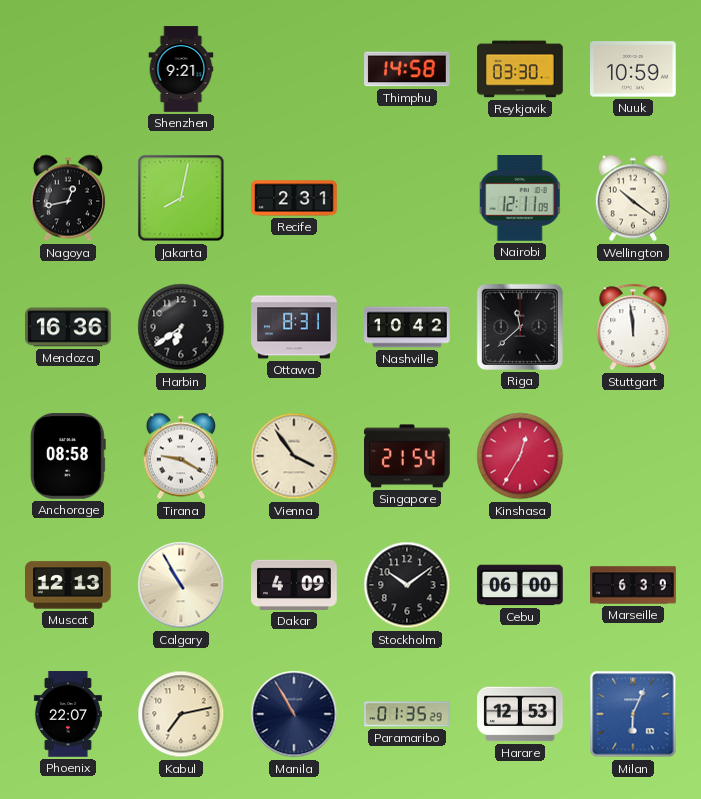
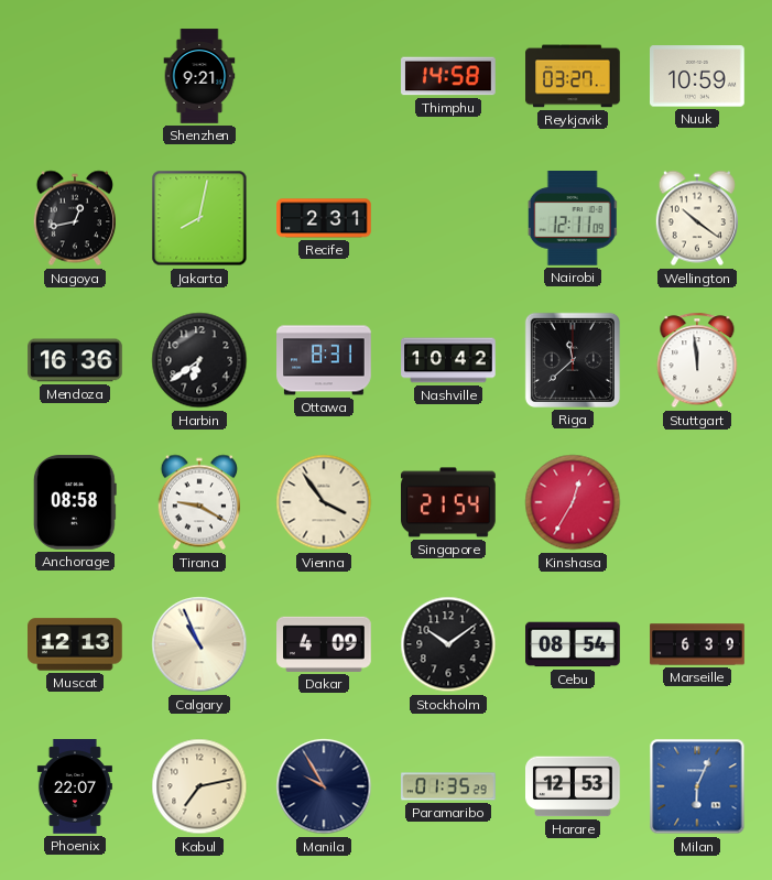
Reykjavik: 03:30 -> 03:27 (573, 76)
Calgary: 10:55 -> 10:56 (199, 644)
Cebu: 06:00 -> 08:54 (573, 644)
Manila: 10:55 -> 9:55 (324, 786)
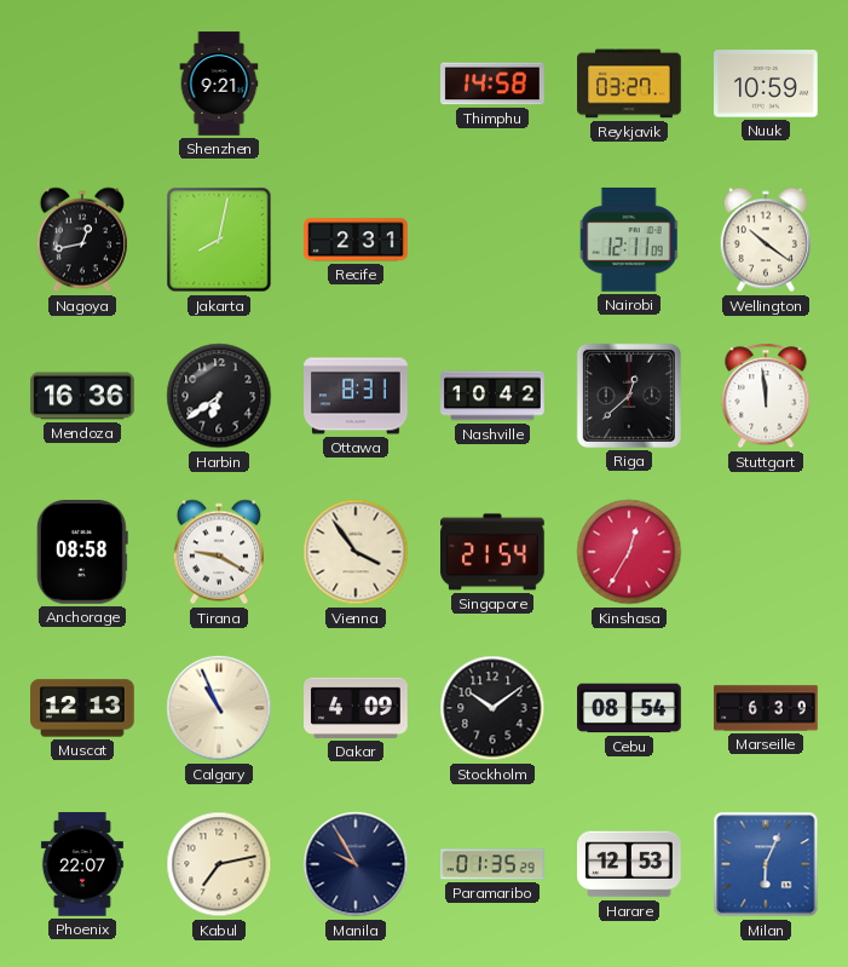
Riga: 11:38 -> 12:38 (629, 396)
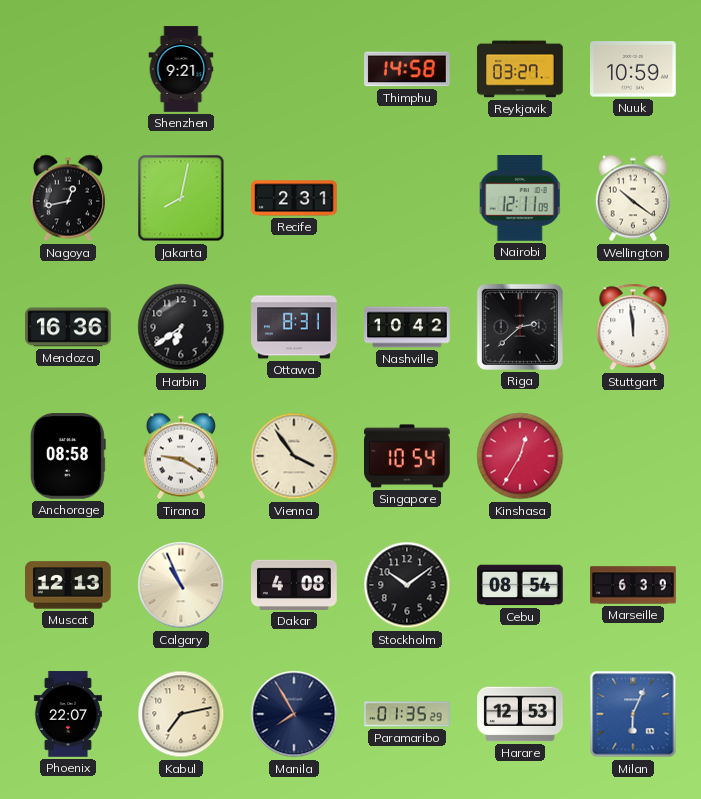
Riga: 12:38 -> 2:38 (520, 327)
Singapore: 21:54 -> 10:54 (408, 456)
Dakar: 4:09 -> 4:08 (294, 585)
Manila: 9:55 -> 7:55 (294, 714)
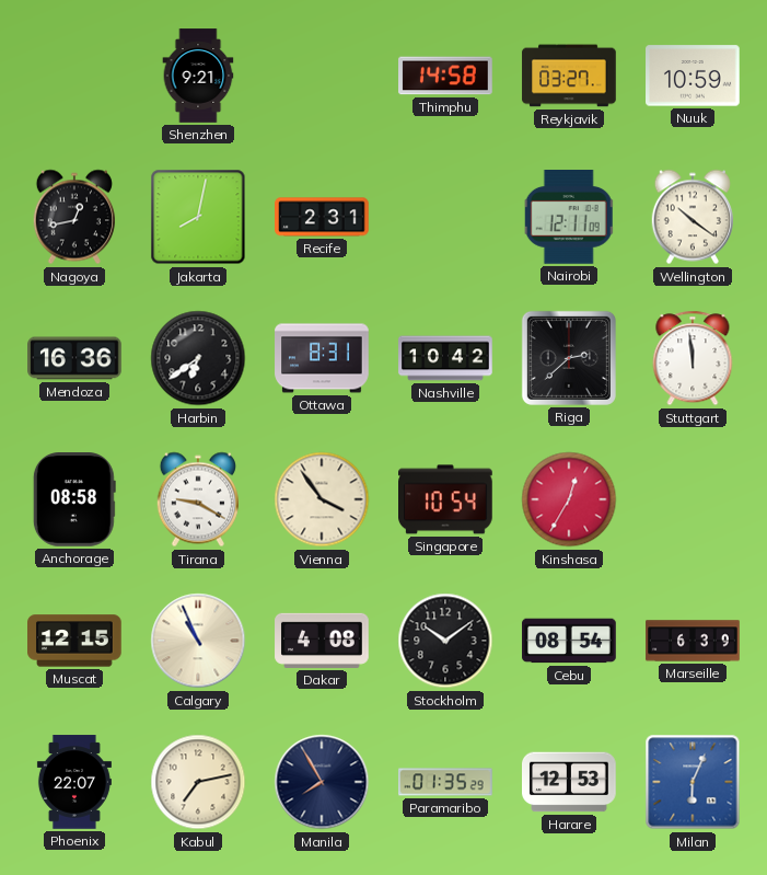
Muscat: 12:13 -> 12:15 (74, 641)
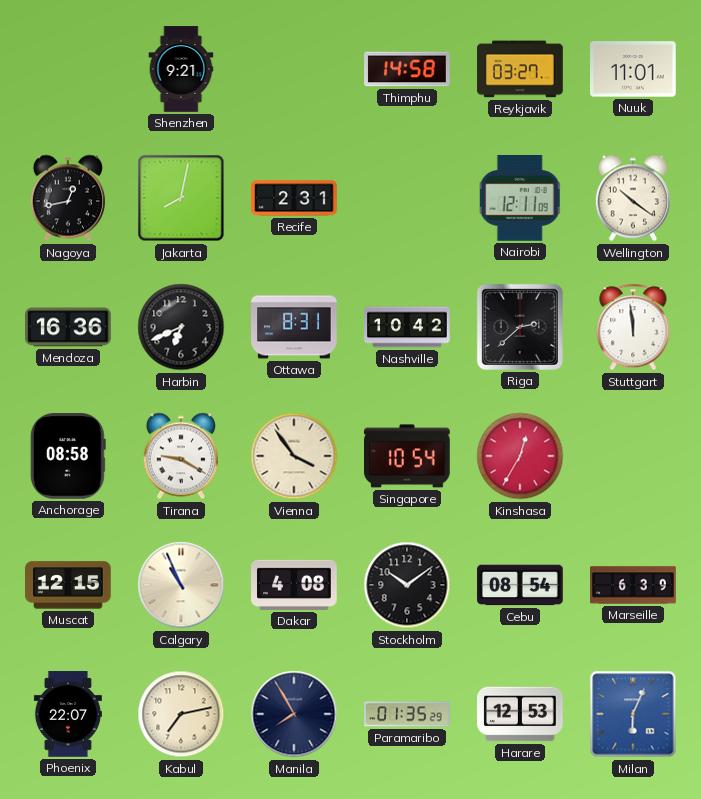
Nuuk: 10:59 -> 11:01 (634, 69)
Harbin: 6:39 -> 6:41 (181, 327)
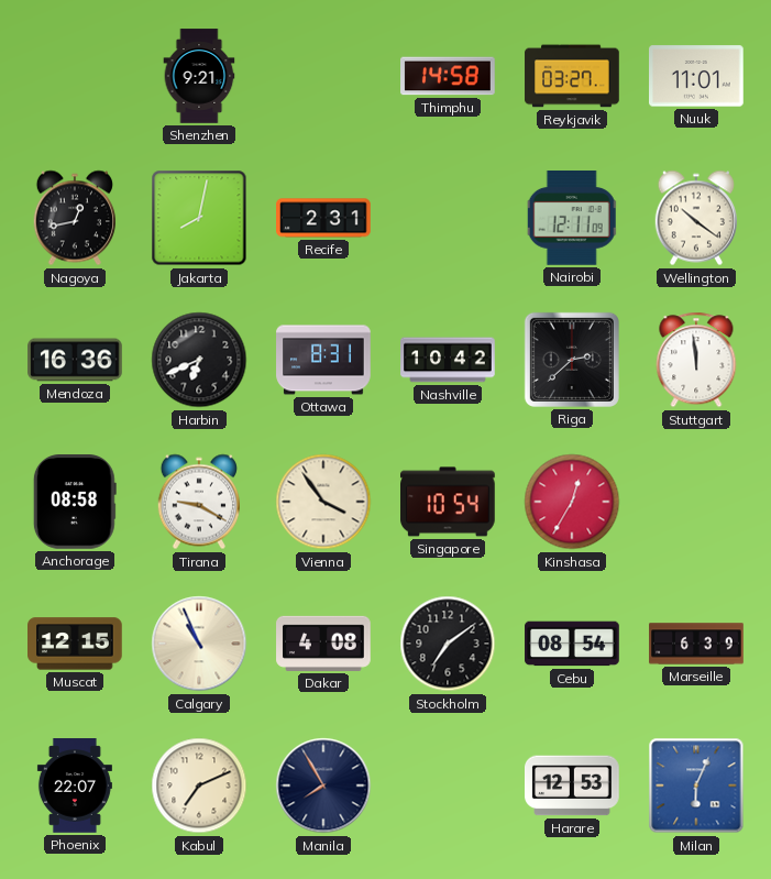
Stockholm: 10:09 -> 7:09 (448, 644)
Kabul: 7:13 -> 7:11 (199, 785)
Paramaribo: 01:35 -> none (407, 714)
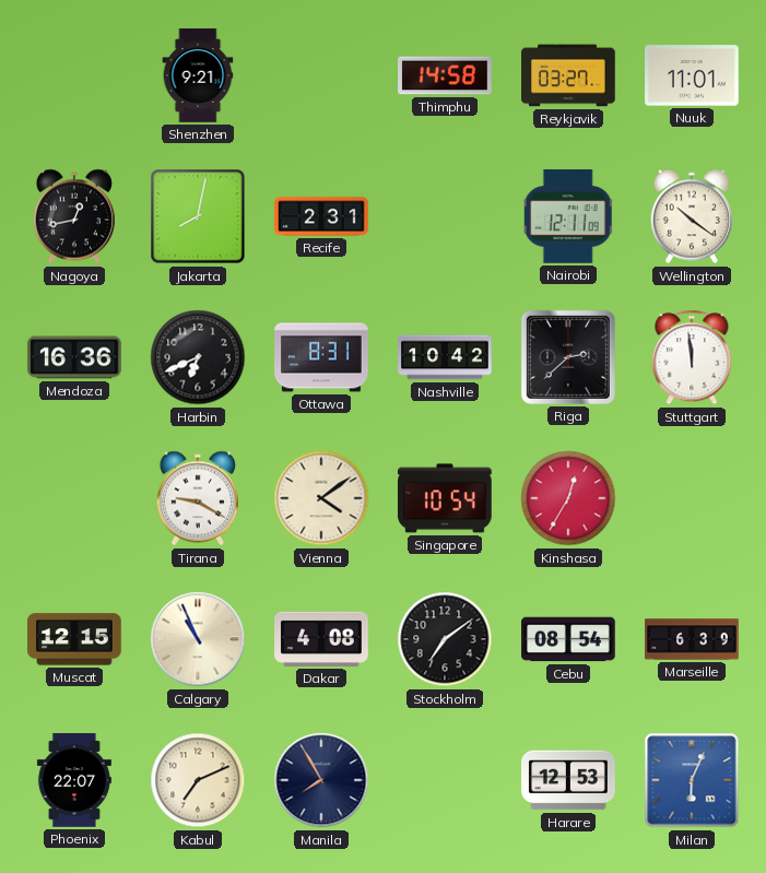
Anchorage: 08:58 -> none (75, 502)
Vienna: 3:54 -> 4:09 (321, 498)
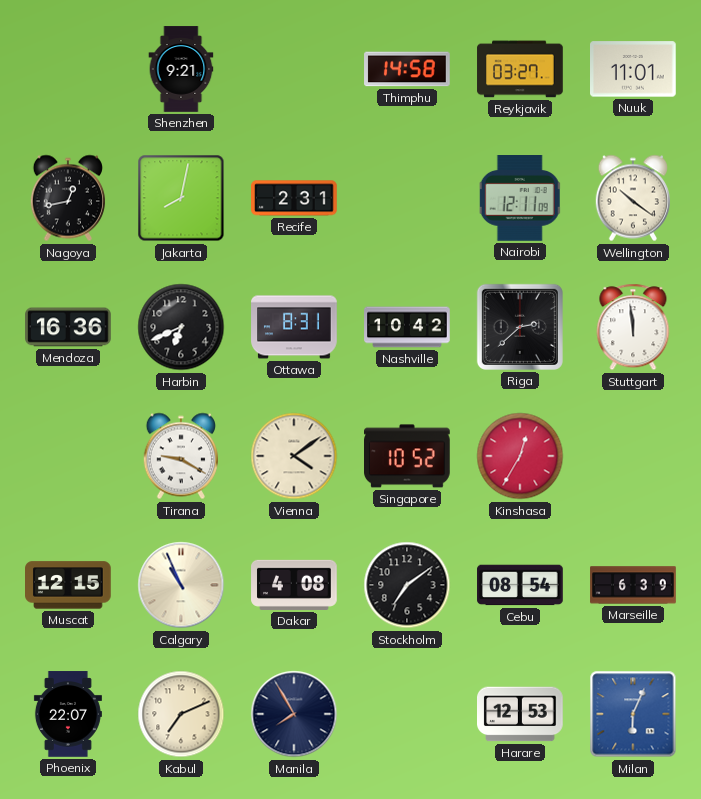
Singapore: 10:54 -> 10:52 (408, 456)
